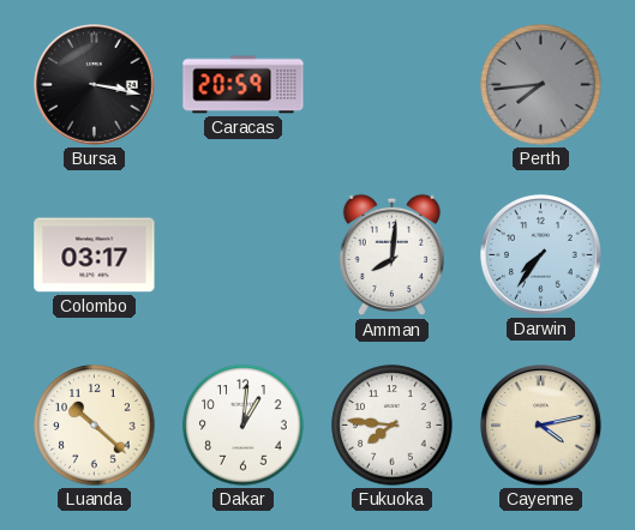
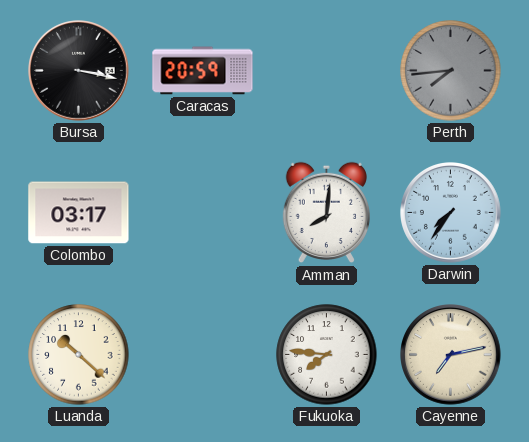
Dakar: 1:01 -> none (244, 426)
Cayenne: 4:13 -> 7:13 (451, 355)
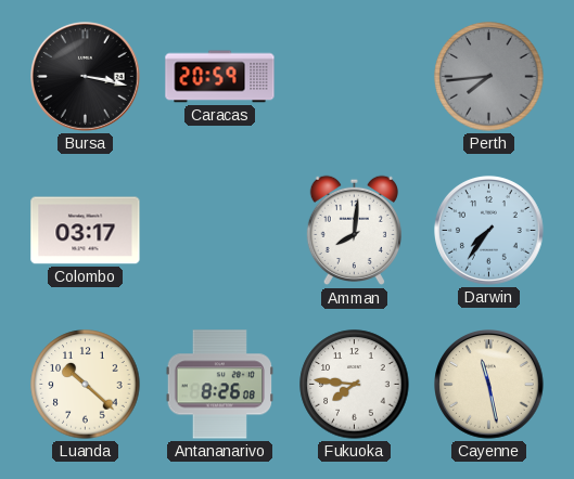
Antananarivo: none -> 8:26 (219, 385)
Cayenne: 7:13 -> 11:28 (489, 385)
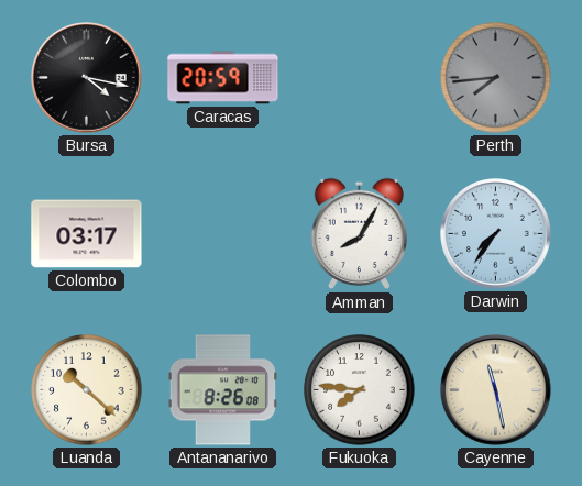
Bursa: 3:17 -> 4:17 (87, 78)
Amman: 8:01 -> 8:05 (359, 234)
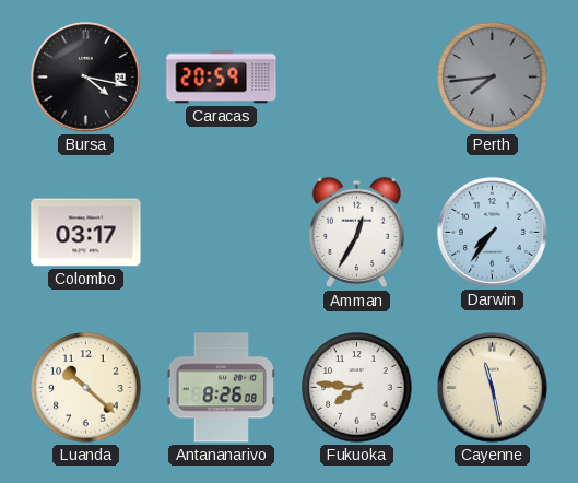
Amman: 8:05 -> 12:35 (356, 233)
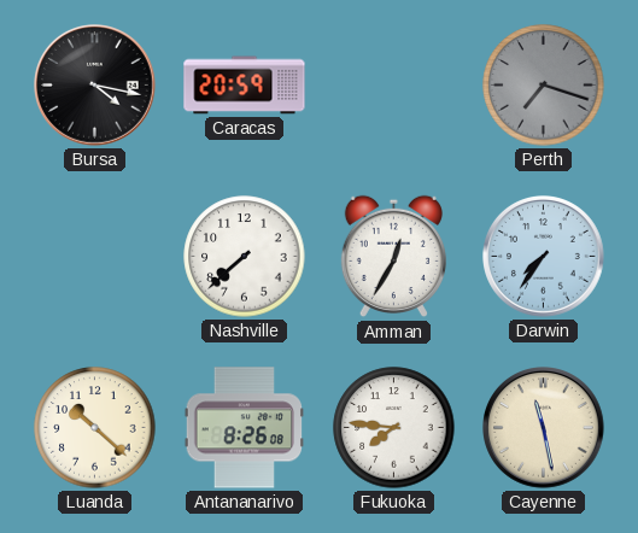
Perth: 7:44 -> 7:18 (544, 86)
Colombo: 03:17 -> none (86, 233)
Nashville: none -> 7:38 (245, 257)
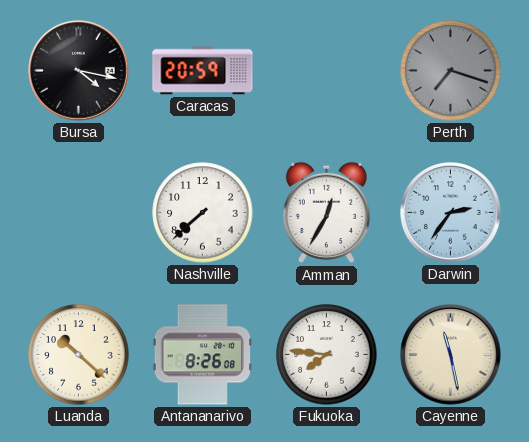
Darwin: 7:36 -> 2:36 (451, 213)
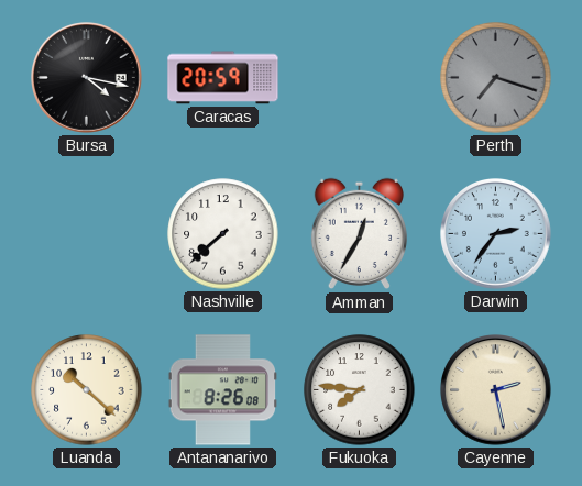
Cayenne: 11:28 -> 2:28 (496, 390)
